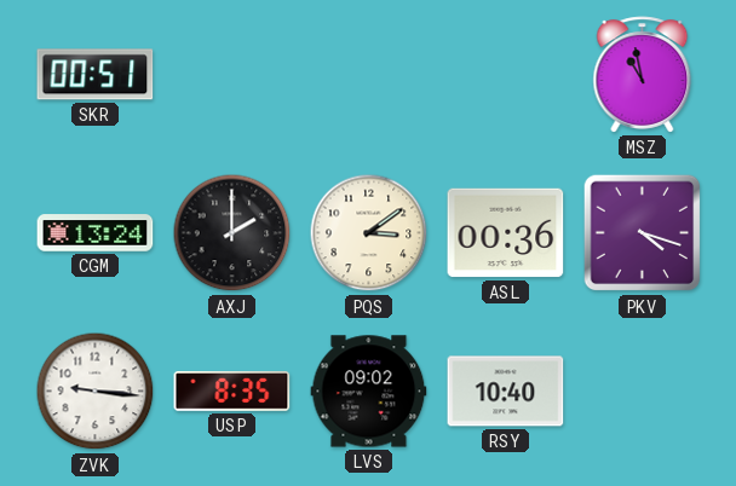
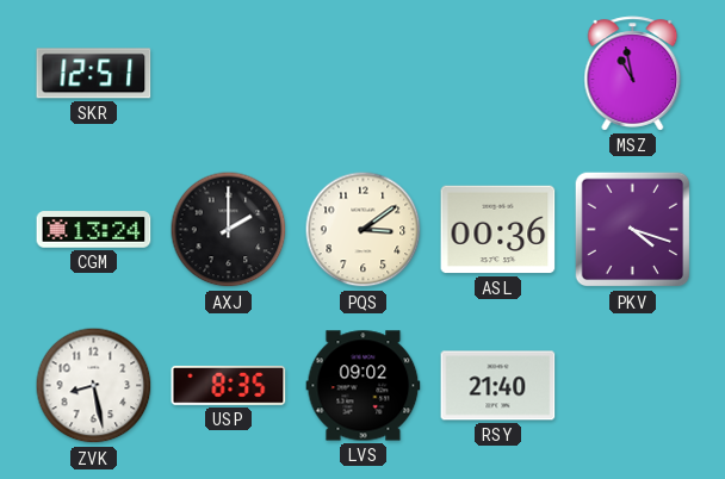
SKR: 00:51 -> 12:51 (94, 74)
ZVK: 9:16 -> 8:28 (94, 386)
RSY: 10:40 -> 21:40 (498, 386)
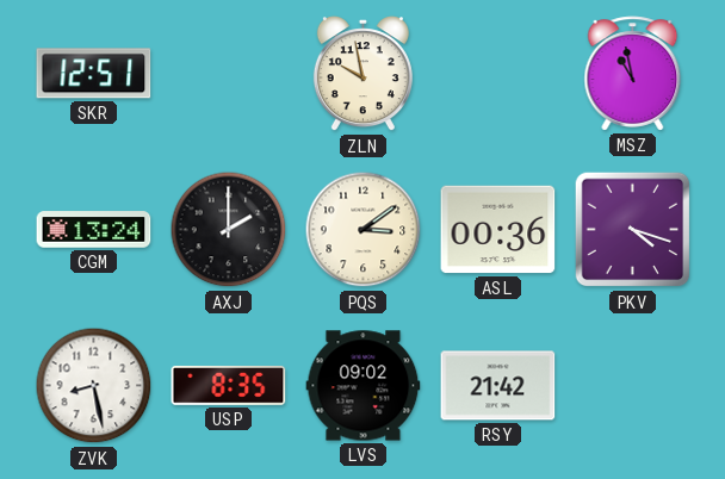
ZLN: none -> 9:58 (362, 74)
RSY: 21:40 -> 21:42 (498, 386)
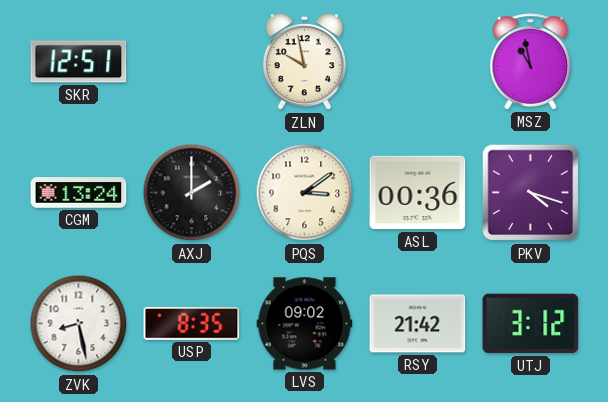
UTJ: none -> 3:12 (531, 324)
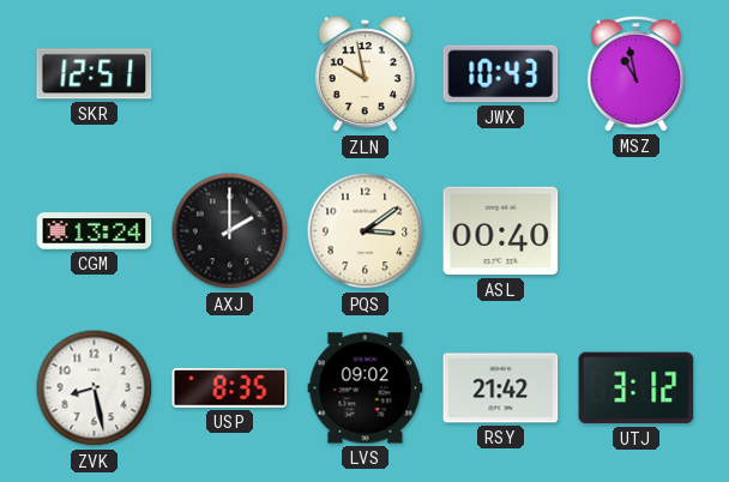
JWX: none -> 10:43 (501, 74)
ASL: 00:36 -> 00:40 (501, 231)
PKV: 4:18 -> none (531, 193)
